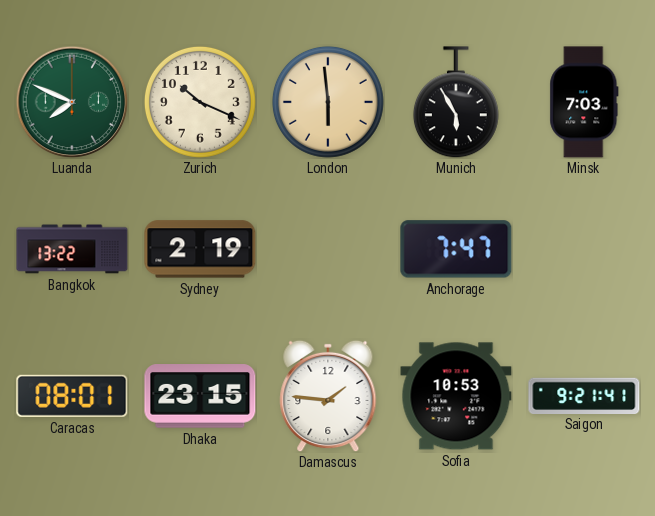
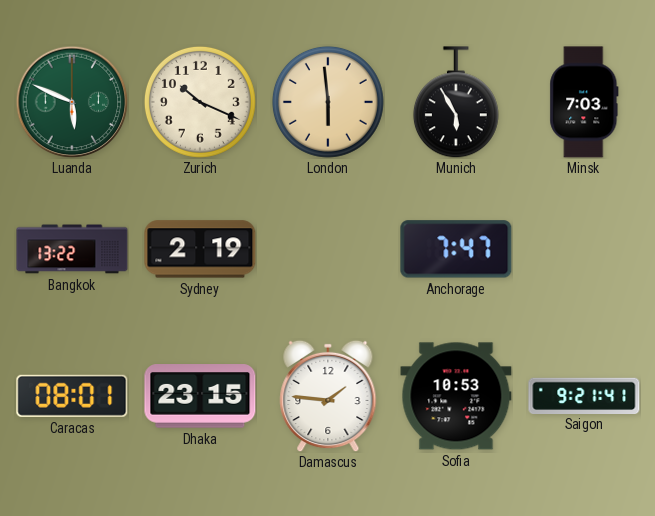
Luanda: 7:49 -> 5:49 (72, 102)
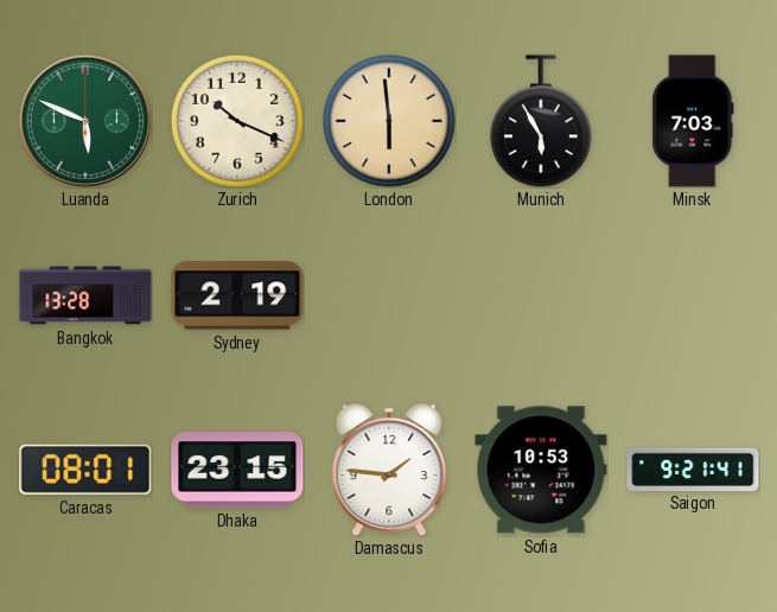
Bangkok: 13:22 -> 13:28 (85, 295)
Anchorage: 7:47 -> none (456, 249)
